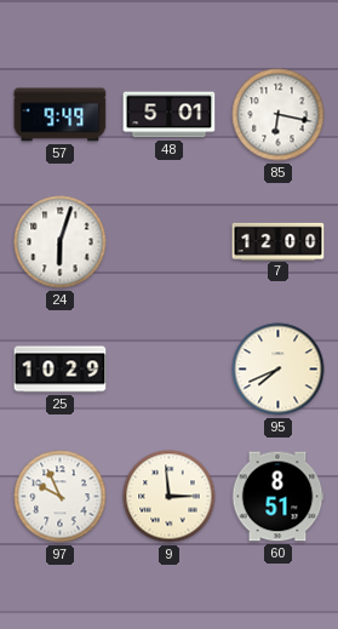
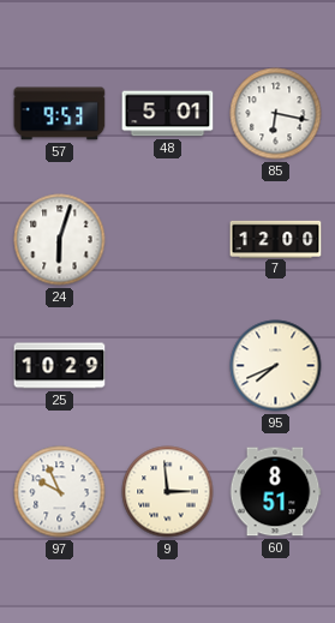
57: 9:49 -> 9:53 (60, 114)
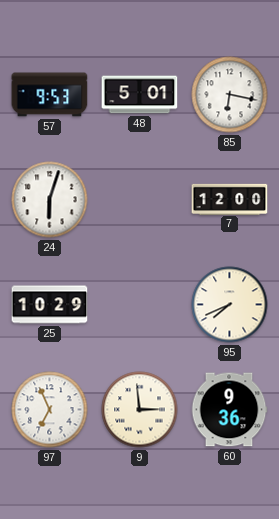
97: 9:56 -> 6:56 (50, 410)
60: 8:51 -> 9:36 (229, 410)
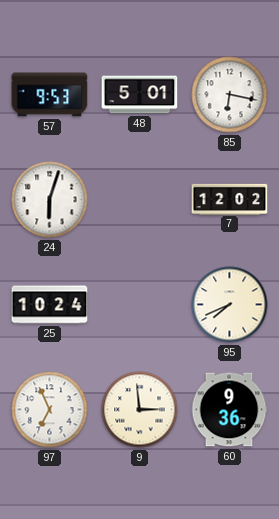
7: 12:00 -> 12:02 (230, 199)
25: 10:29 -> 10:24 (50, 305)
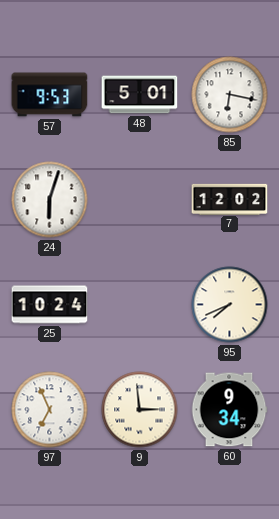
60: 9:36 -> 9:34 (229, 410)
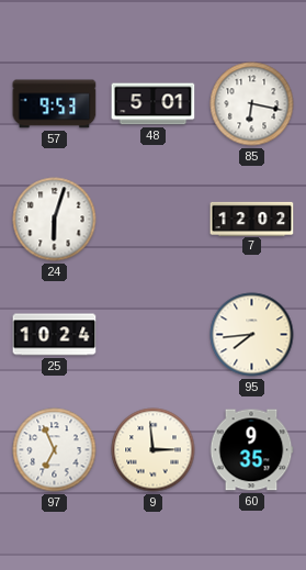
95: 7:41 -> 7:44 (252, 335)
60: 9:34 -> 9:35 (251, 450)
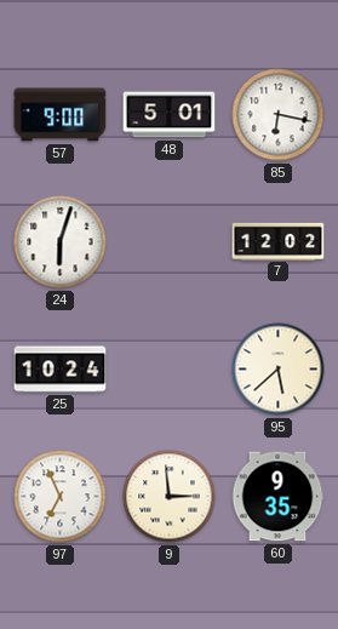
57: 9:53 -> 9:00 (61, 115)
95: 7:44 -> 5:38 (279, 370)
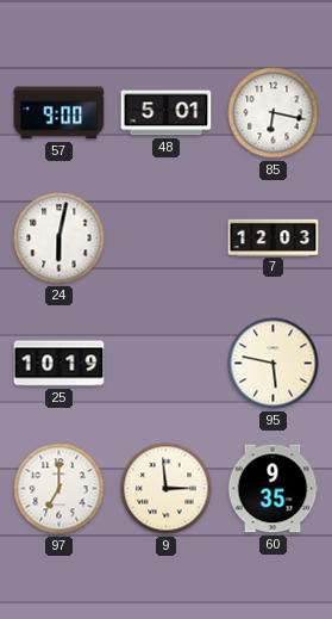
24: 6:03 -> 6:02 (59, 239)
7: 12:02 -> 12:03 (274, 237)
25: 10:24 -> 10:19 (59, 364)
95: 5:38 -> 5:47 (274, 364)
97: 6:56 -> 7:00 (59, 489)
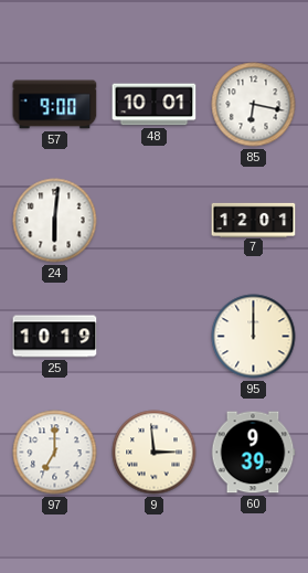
48: 5:01 -> 10:01 (155, 105)
24: 6:02 -> 6:01 (55, 221)
7: 12:03 -> 12:01 (254, 220)
95: 5:47 -> 12:00 (254, 337)
60: 9:35 -> 9:39 (253, 453)
